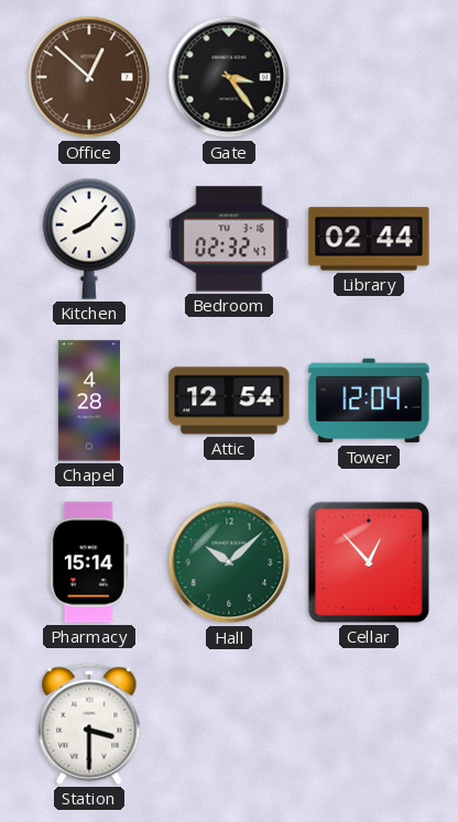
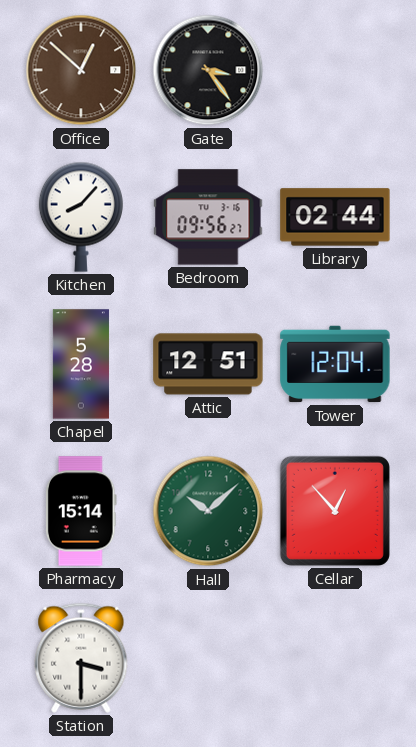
Bedroom: 02:32 -> 09:56 (208, 217)
Chapel: 4:28 -> 5:28 (81, 364)
Attic: 12:54 -> 12:51 (208, 364)
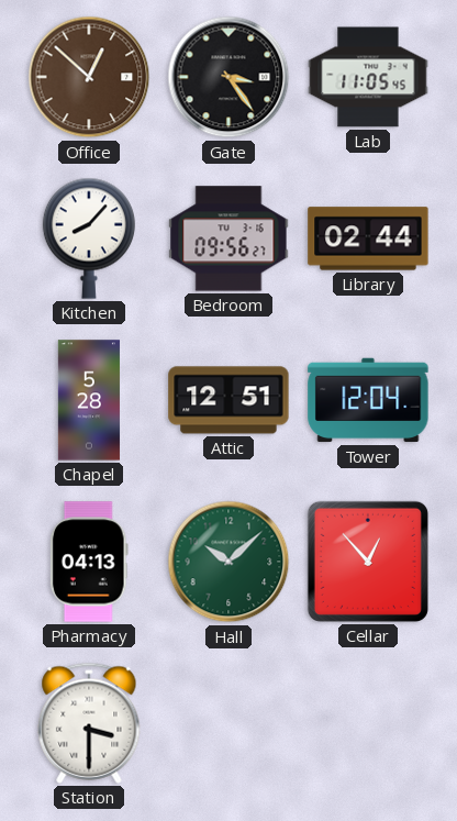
Lab: none -> 11:05 (368, 77)
Pharmacy: 15:14 -> 04:13 (89, 562)
